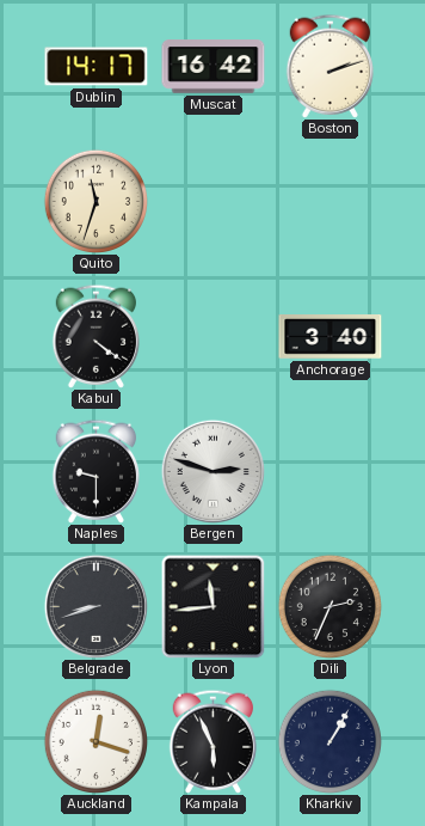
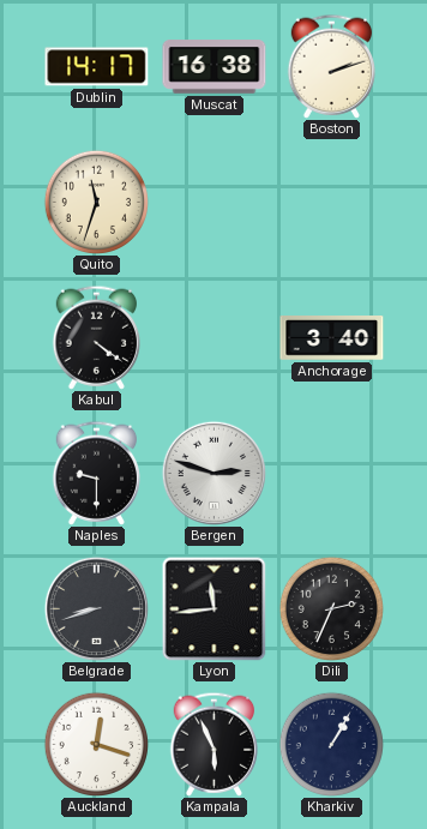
Muscat: 16:42 -> 16:38 (215, 67)
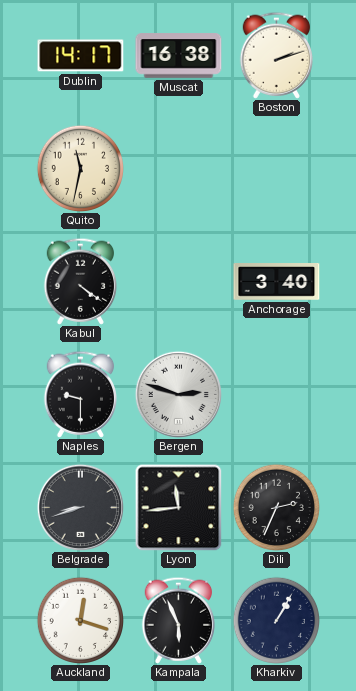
Quito: 11:33 -> 11:32 (80, 168)
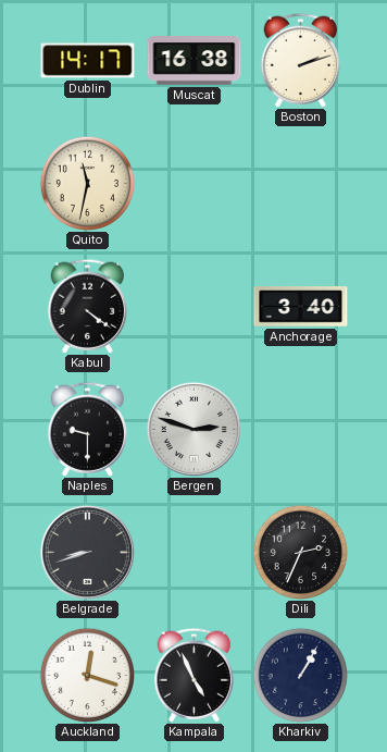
Lyon: 11:44 -> none (178, 507)
Kampala: 5:56 -> 4:56 (193, 675)
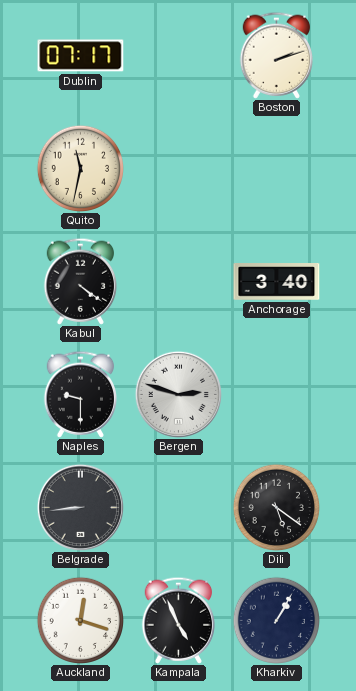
Dublin: 14:17 -> 07:17 (81, 56)
Muscat: 16:38 -> none (195, 61)
Belgrade: 8:42 -> 8:44 (80, 507)
Dili: 2:34 -> 5:21 (276, 507)
